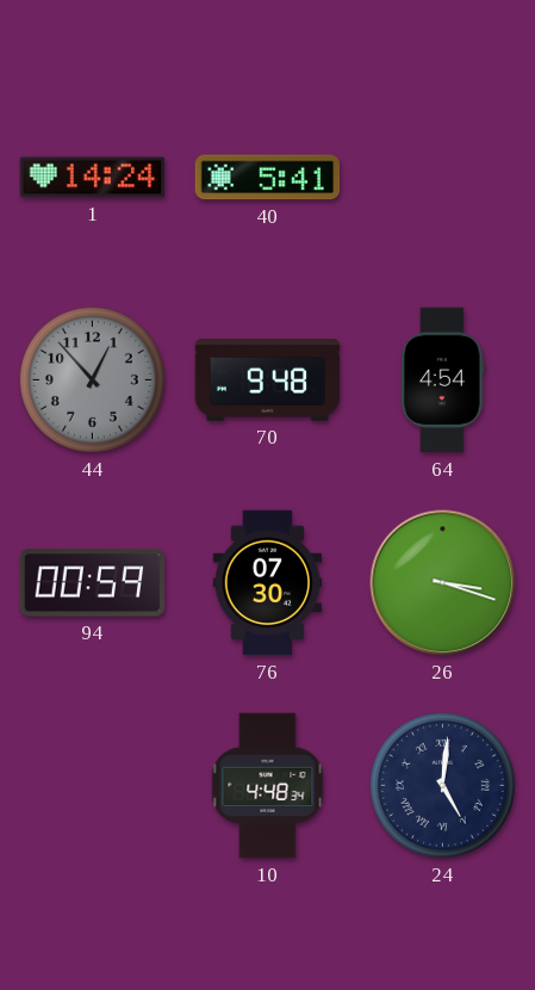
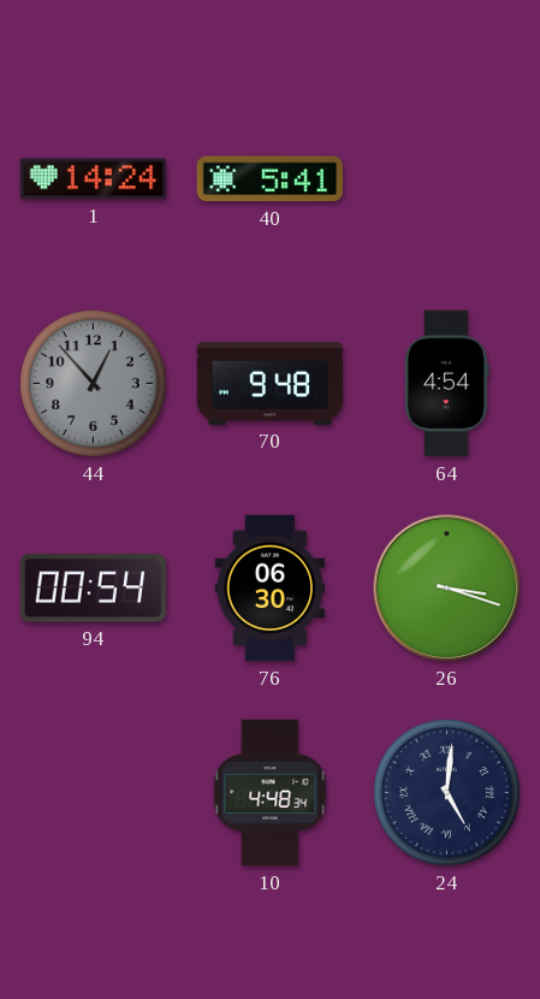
94: 00:59 -> 00:54 (94, 589)
76: 07:30 -> 06:30 (271, 589)
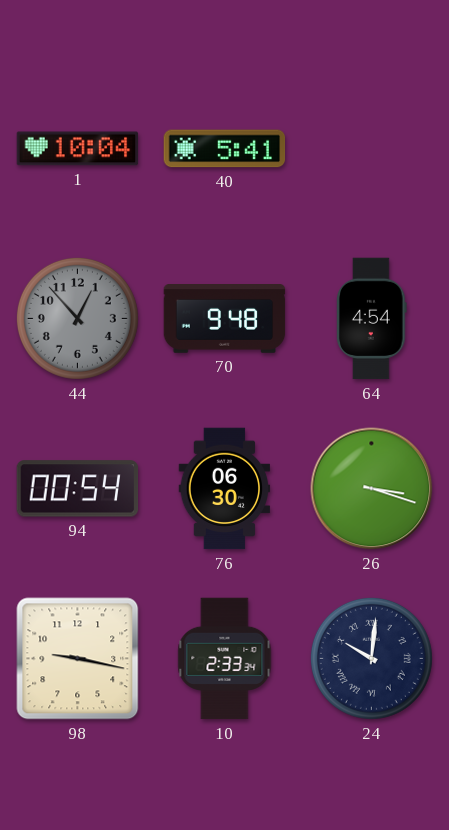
1: 14:24 -> 10:04 (78, 149)
98: none -> 9:17 (78, 659)
10: 4:48 -> 2:33 (225, 659)
24: 5:01 -> 10:01 (371, 658)
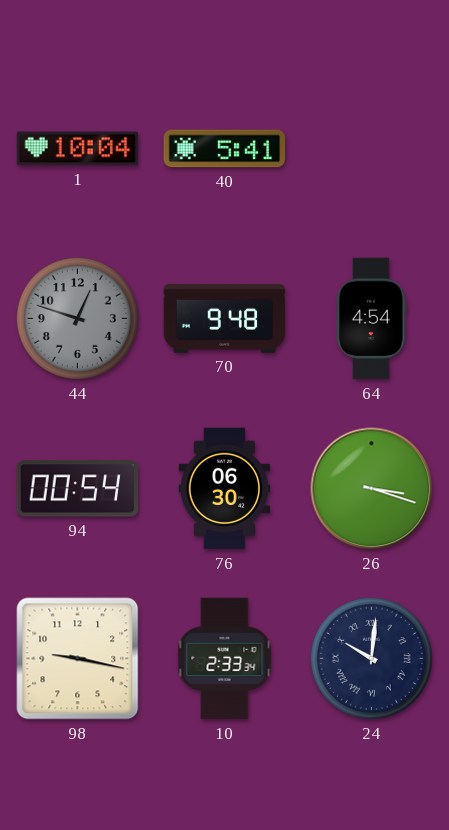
44: 12:53 -> 12:48 (77, 318)
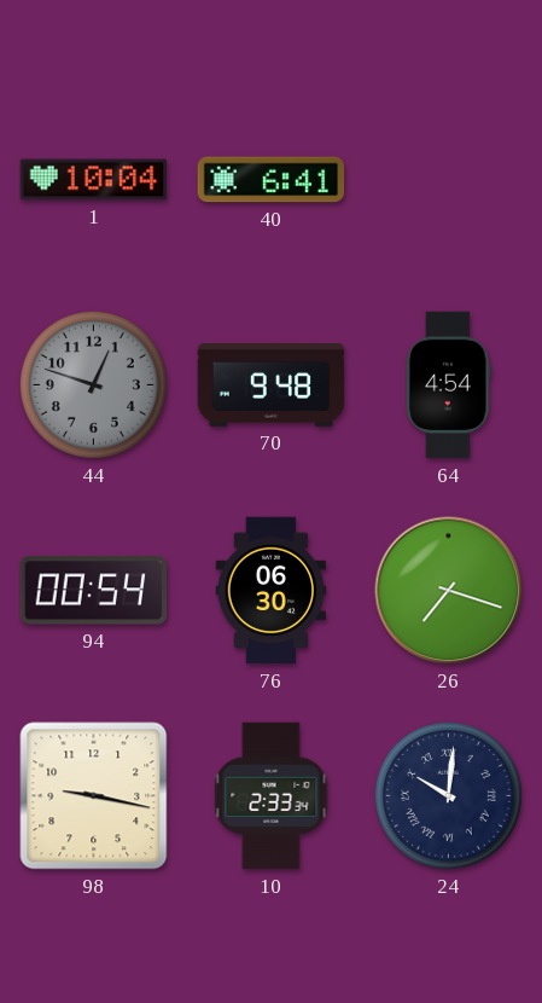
40: 5:41 -> 6:41 (272, 180)
26: 3:18 -> 7:18 (449, 591)
